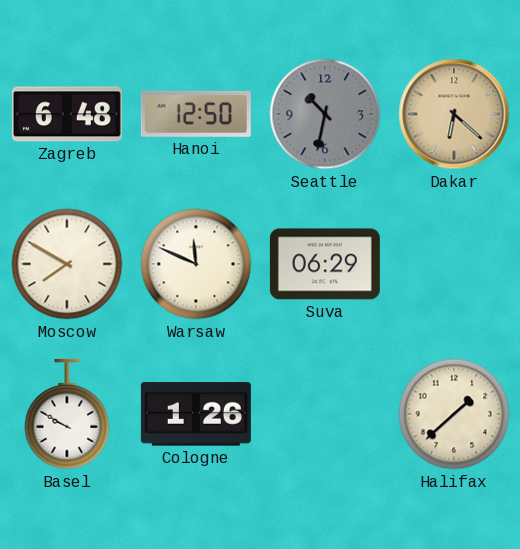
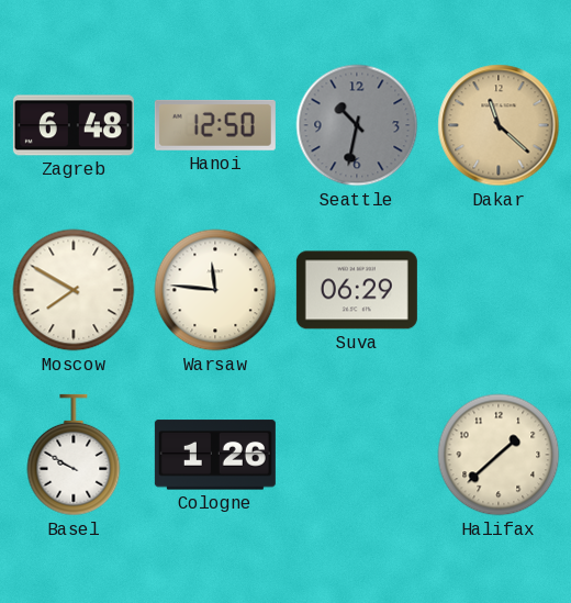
Dakar: 6:22 -> 11:22 (499, 125)
Warsaw: 11:49 -> 11:46 (215, 290)
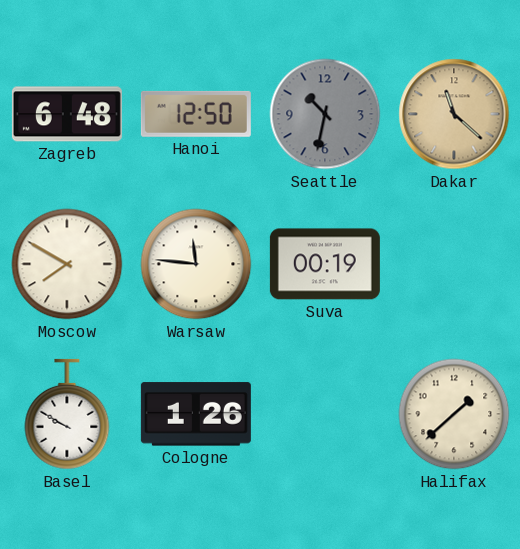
Suva: 06:29 -> 00:19 (325, 264)
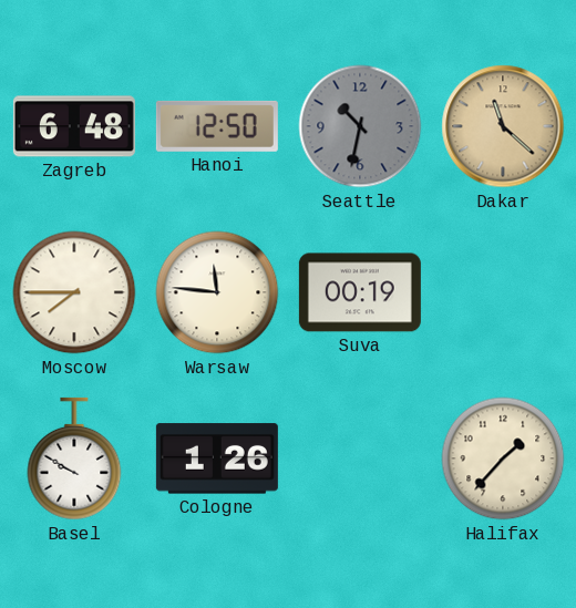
Moscow: 7:50 -> 7:45 (74, 292)
Halifax: 1:38 -> 1:37 (503, 458)
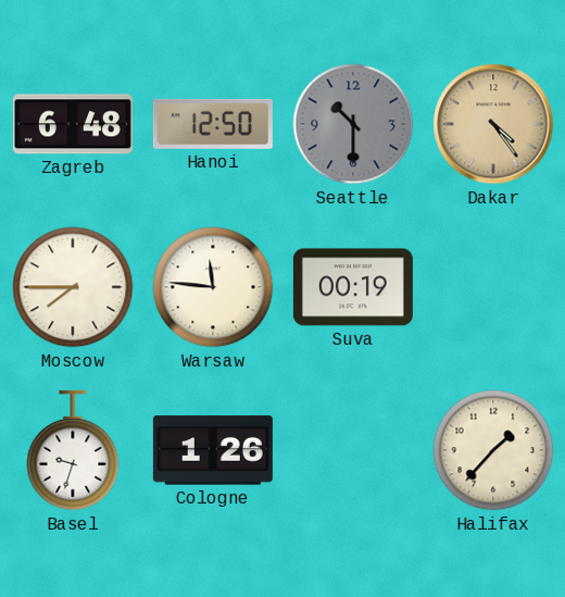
Seattle: 10:32 -> 10:30 (353, 124)
Dakar: 11:22 -> 4:24 (493, 124)
Basel: 9:50 -> 9:33 (73, 450)
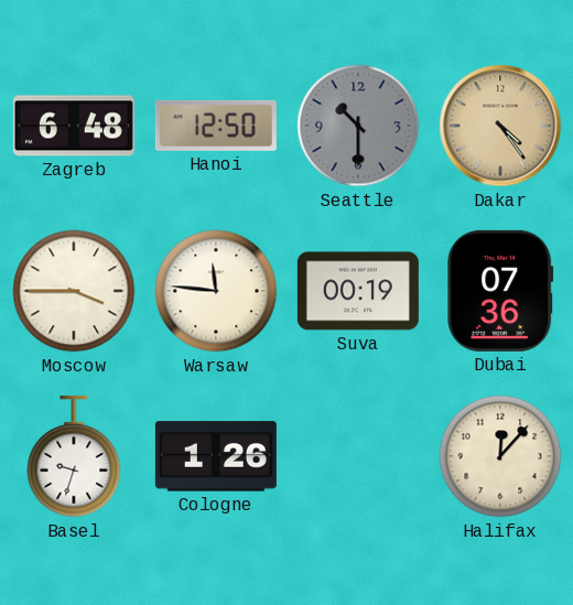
Moscow: 7:45 -> 3:45 (74, 291)
Dubai: none -> 07:36 (500, 291)
Halifax: 1:37 -> 12:07 (500, 456)
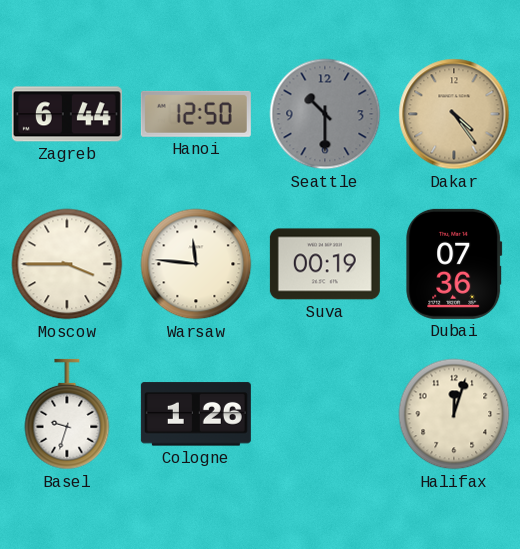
Zagreb: 6:48 -> 6:44 (67, 114)
Halifax: 12:07 -> 12:03 (454, 414)
